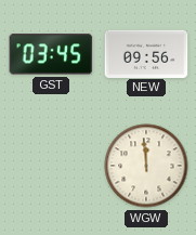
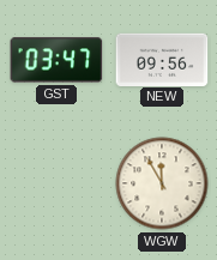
GST: 03:45 -> 03:47 (56, 60)
WGW: 11:59 -> 11:55 (162, 183)
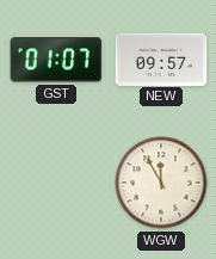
GST: 03:47 -> 01:07 (56, 60)
NEW: 09:56 -> 09:57 (161, 58)
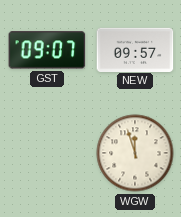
GST: 01:07 -> 09:07 (47, 50)
WGW: 11:55 -> 11:57 (135, 153)
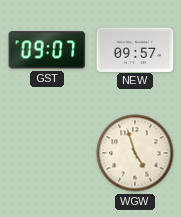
WGW: 11:57 -> 4:57 (135, 153)
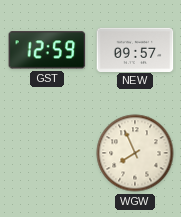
GST: 09:07 -> 12:59 (47, 50)
WGW: 4:57 -> 7:56 (135, 153)
